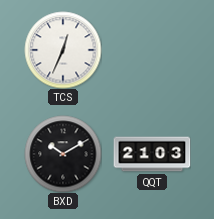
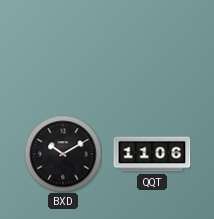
TCS: 12:34 -> none (63, 50)
QQT: 21:03 -> 11:06 (152, 154)
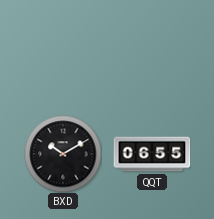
QQT: 11:06 -> 06:55 (152, 154)
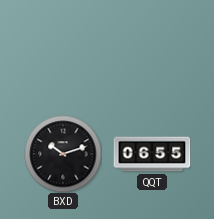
BXD: 10:10 -> 10:12 (63, 154)
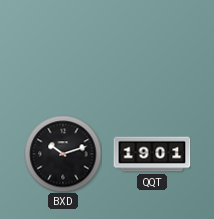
QQT: 06:55 -> 19:01 (152, 154)
